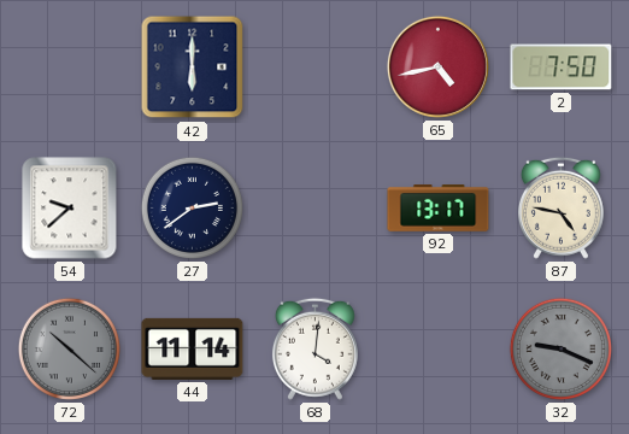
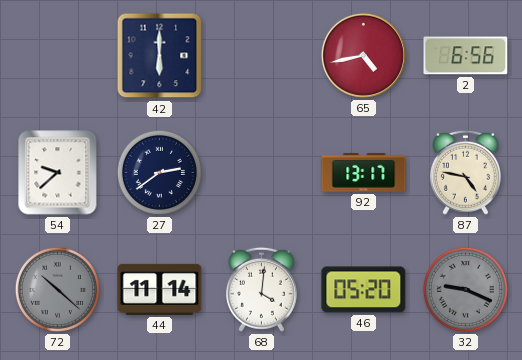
2: 7:50 -> 6:56 (466, 56)
46: none -> 05:20 (364, 290)
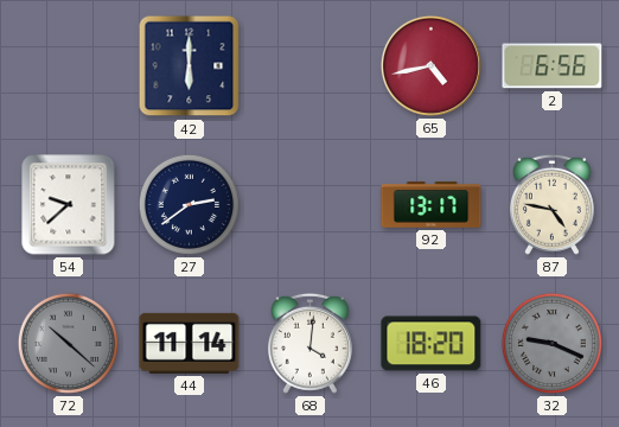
46: 05:20 -> 18:20 (432, 344)
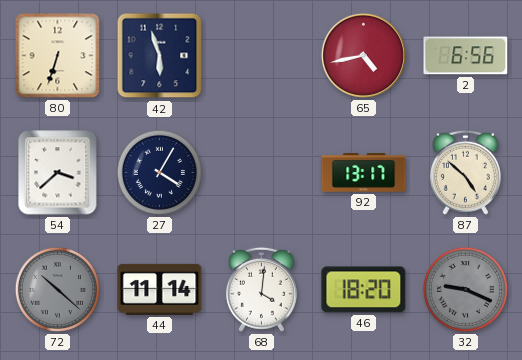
80: none -> 6:33 (58, 56)
42: 6:00 -> 5:57 (160, 56)
54: 9:38 -> 3:38 (58, 173)
27: 2:39 -> 4:05 (159, 172)
87: 4:47 -> 4:52 (465, 172)
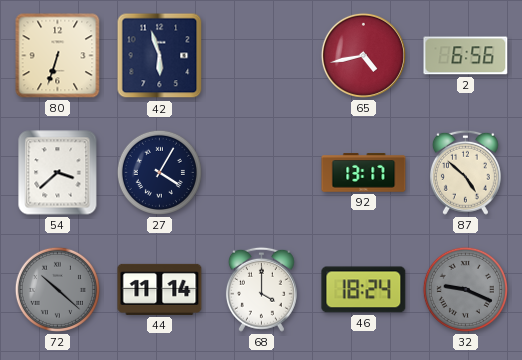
68: 4:01 -> 4:00 (261, 289)
46: 18:20 -> 18:24 (364, 290)
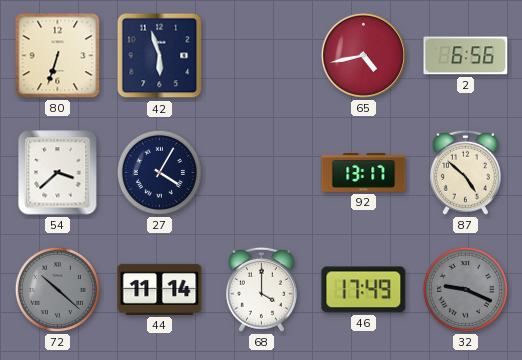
46: 18:24 -> 17:49 (364, 290)
